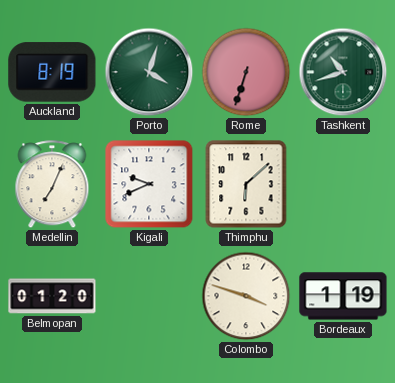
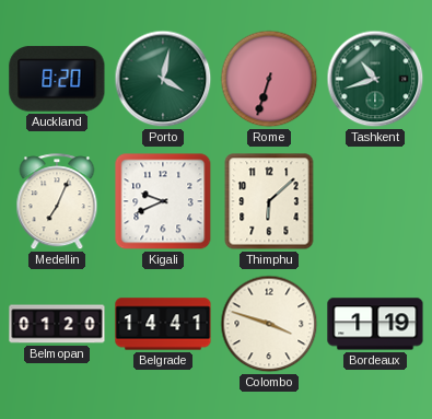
Auckland: 8:19 -> 8:20 (57, 79)
Porto: 4:03 -> 4:02 (163, 79)
Belgrade: none -> 14:41 (163, 324)
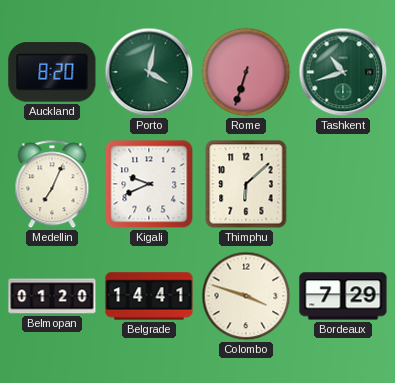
Bordeaux: 1:19 -> 7:29 (343, 296)
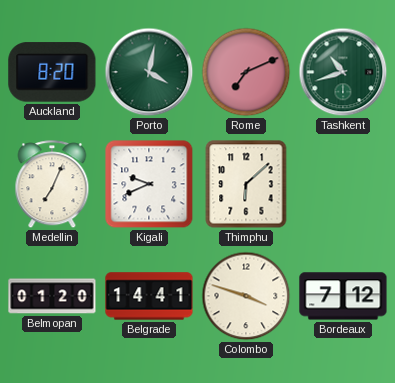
Rome: 6:33 -> 7:11 (246, 72)
Bordeaux: 7:29 -> 7:12 (343, 296)
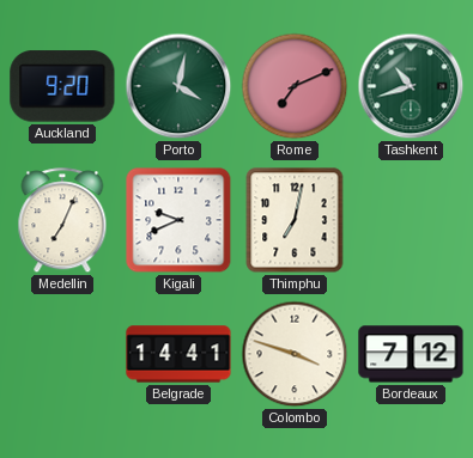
Auckland: 8:20 -> 9:20 (62, 86)
Thimphu: 6:08 -> 7:02 (295, 220)
Belmopan: 01:20 -> none (52, 296)
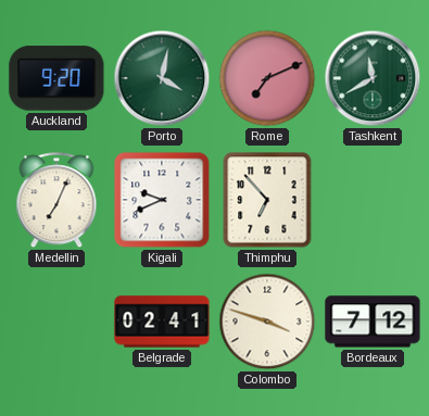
Tashkent: 10:42 -> 11:40 (373, 78)
Thimphu: 7:02 -> 6:53 (267, 200)
Belgrade: 14:41 -> 02:41 (162, 322)
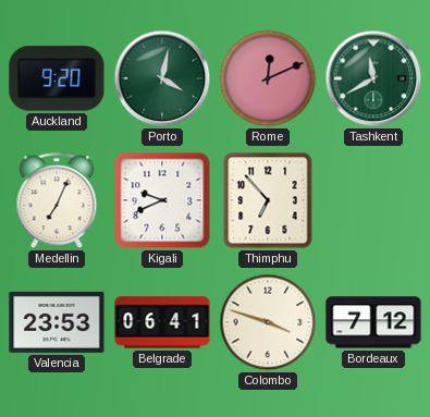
Rome: 7:11 -> 12:11 (268, 78)
Valencia: none -> 23:53 (57, 322)
Belgrade: 02:41 -> 06:41 (162, 322)
